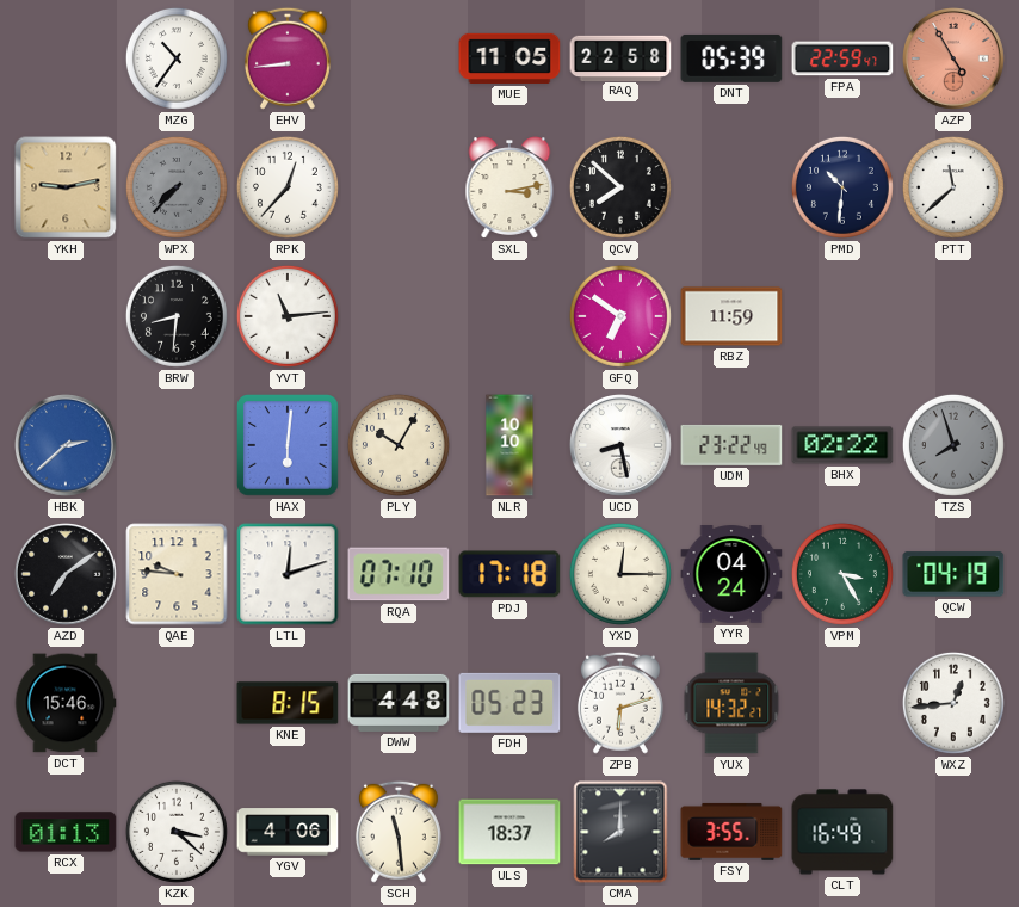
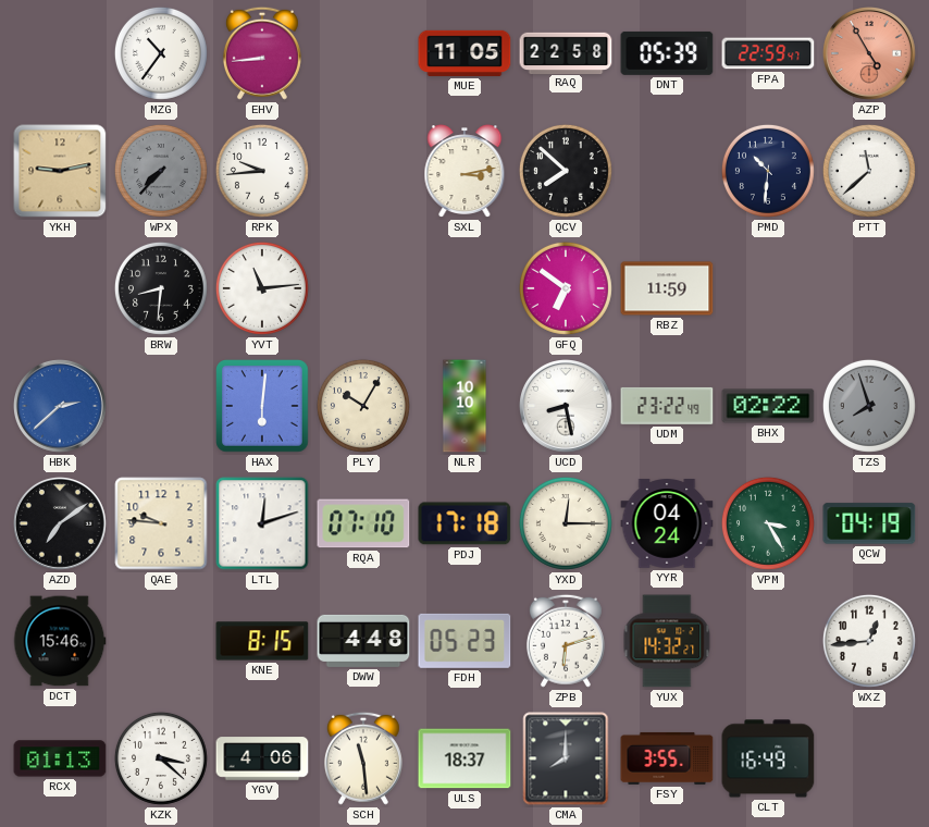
RPK: 12:37 -> 9:44 (262, 171)
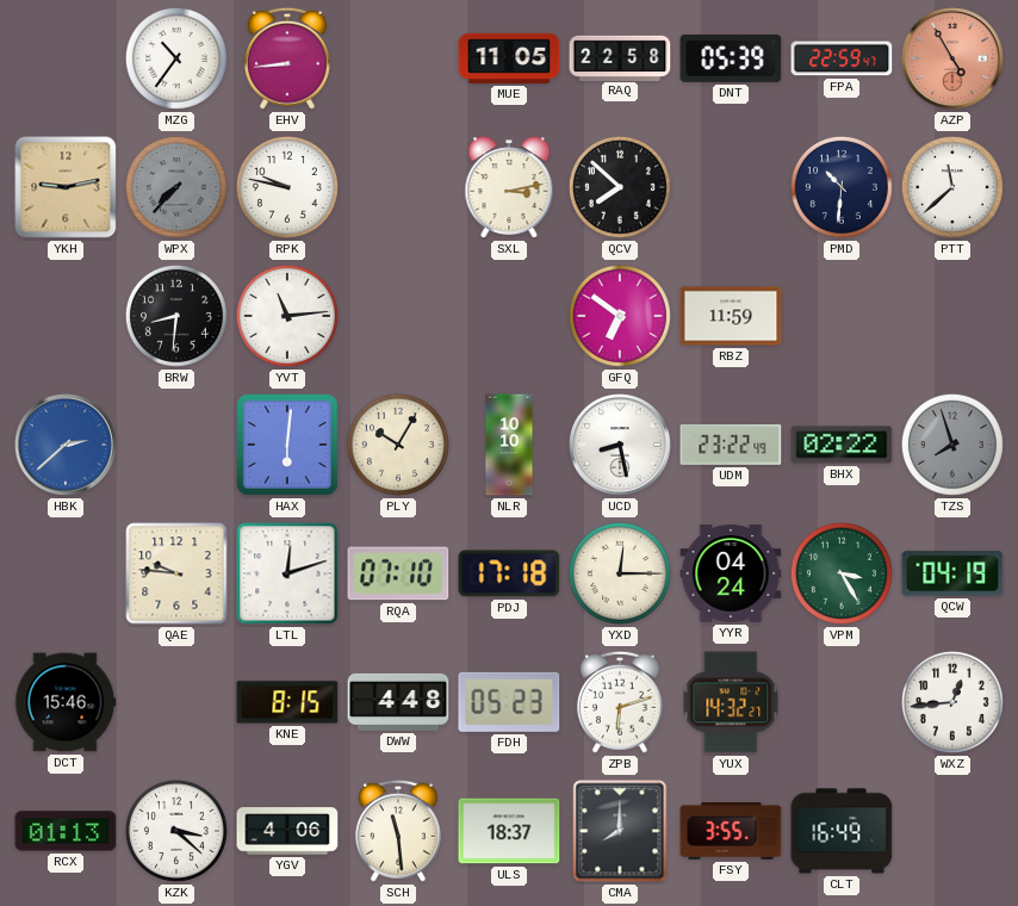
RPK: 9:44 -> 9:47 (287, 187)
AZD: 7:09 -> none (61, 524)
